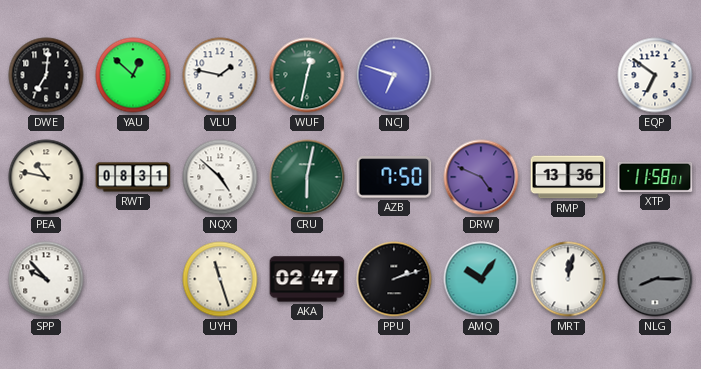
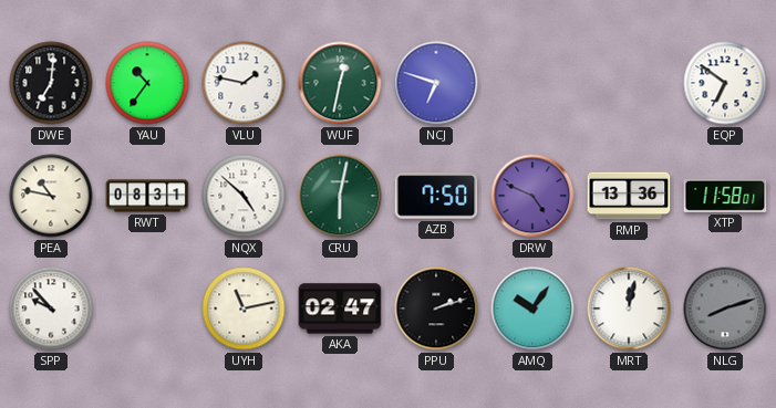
YAU: 12:52 -> 10:36 (147, 83)
UYH: 11:27 -> 11:13 (244, 308)
NLG: 8:15 -> 8:12 (725, 308)
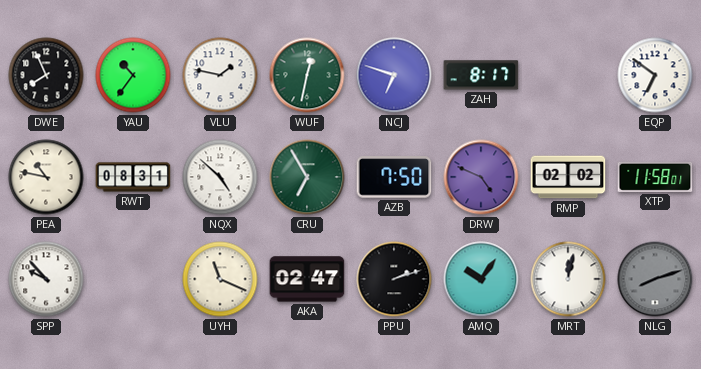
DWE: 7:01 -> 7:56 (46, 75)
ZAH: none -> 8:17 (481, 75)
CRU: 6:02 -> 6:55 (307, 177)
RMP: 13:36 -> 02:02 (568, 177)
UYH: 11:13 -> 11:19 (220, 279)
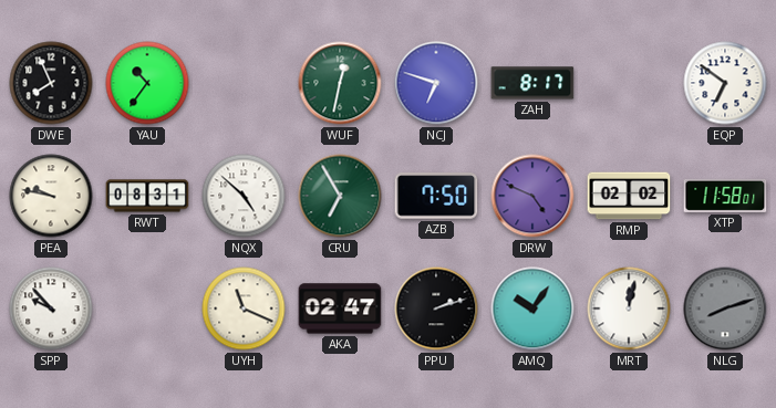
VLU: 1:47 -> none (220, 75)
PEA: 10:47 -> 9:47 (51, 196)
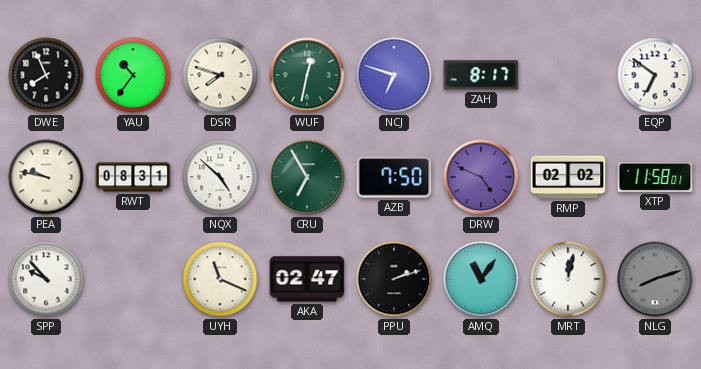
DSR: none -> 7:48 (220, 75)
AMQ: 10:06 -> 11:06 (481, 279)
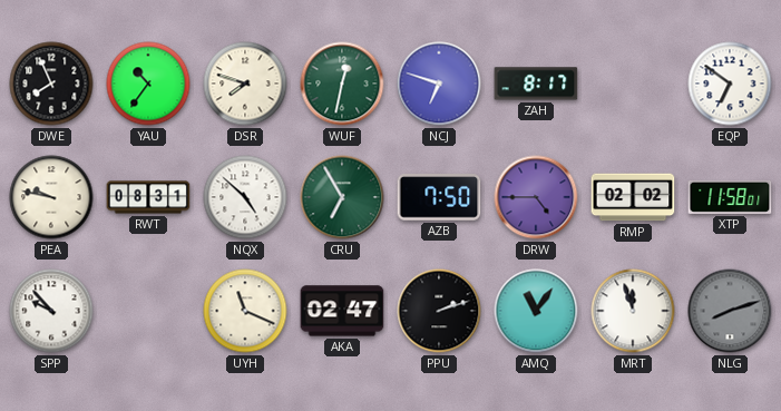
DRW: 4:49 -> 4:45 (536, 197)
MRT: 12:02 -> 11:57 (633, 311)
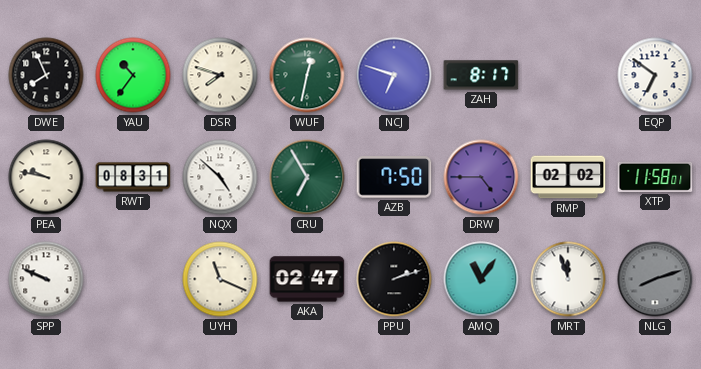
SPP: 9:53 -> 9:49 (46, 279)
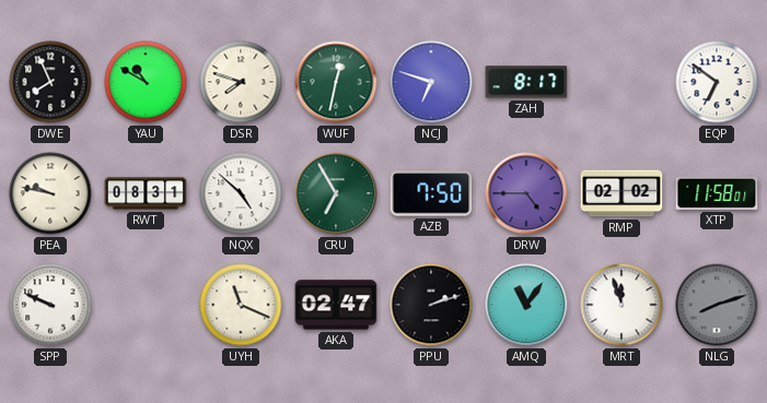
YAU: 10:36 -> 10:50 (146, 82)
